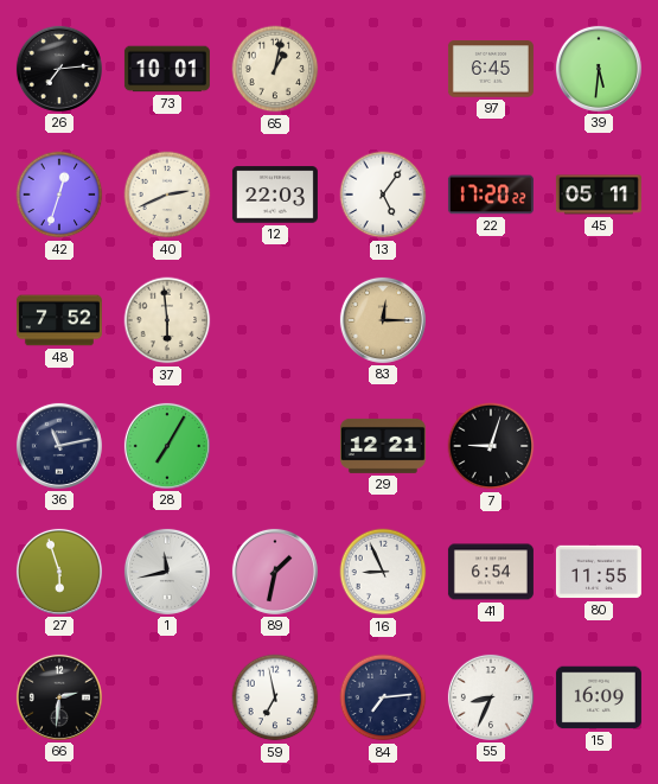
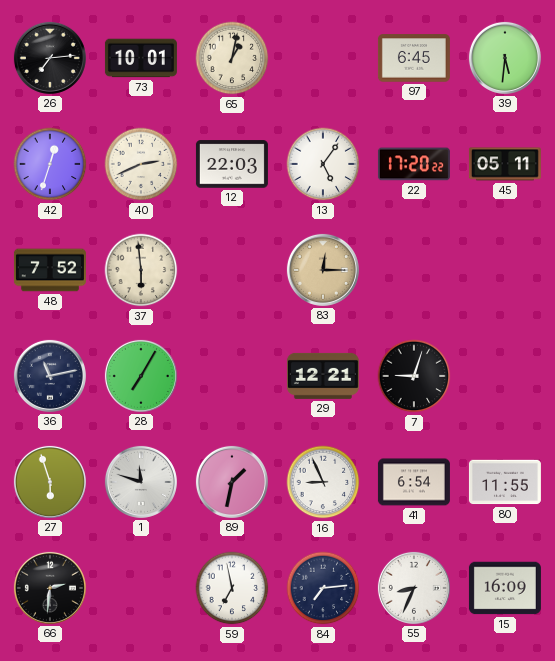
1: 11:43 -> 11:48 (141, 482)
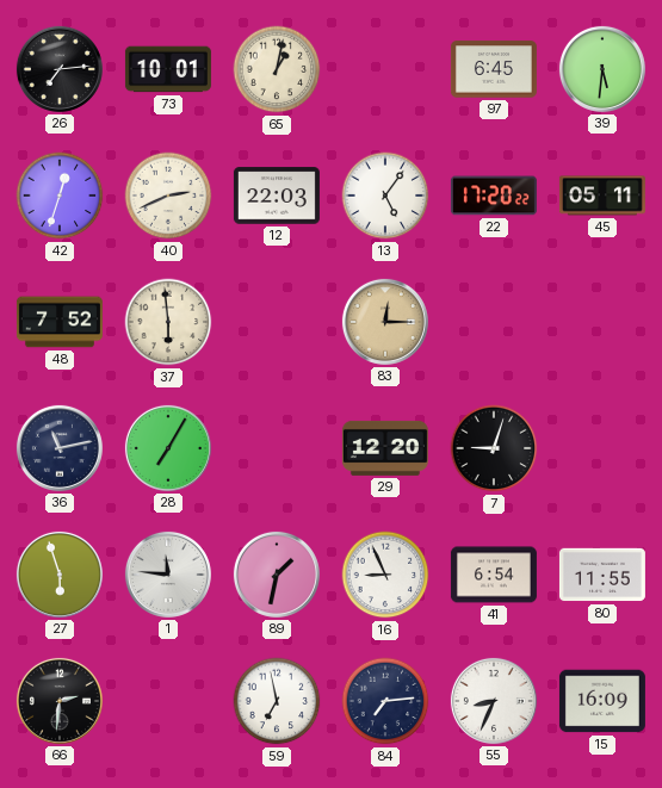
29: 12:21 -> 12:20 (385, 448)
1: 11:48 -> 11:46 (168, 575)
